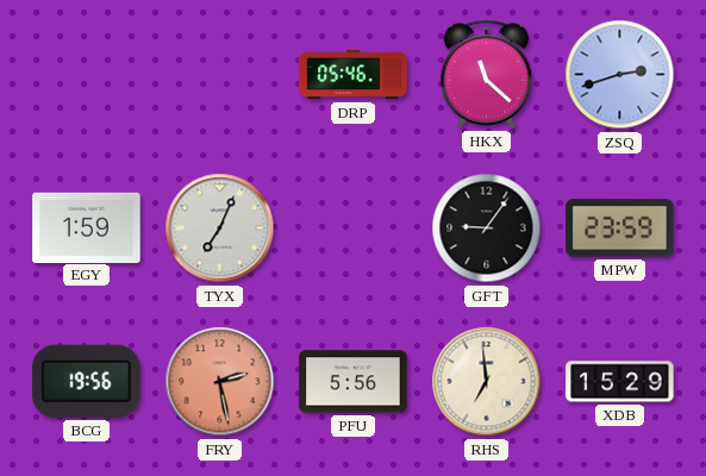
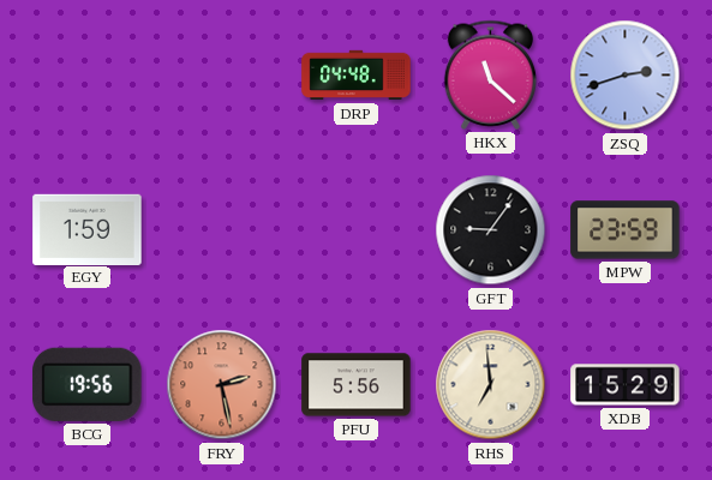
DRP: 05:46 -> 04:48 (357, 76)
TYX: 7:04 -> none (220, 228)
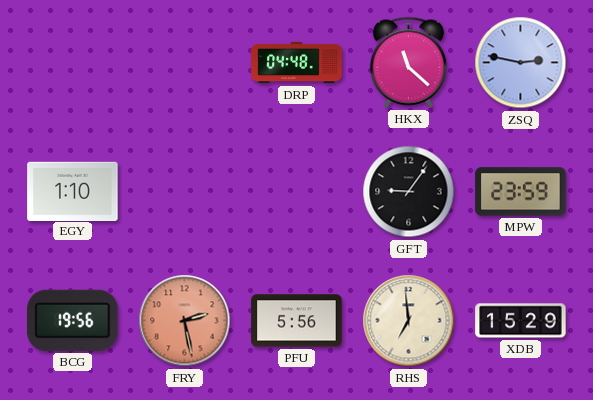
ZSQ: 2:42 -> 2:47 (521, 63)
EGY: 1:59 -> 1:10 (73, 191)
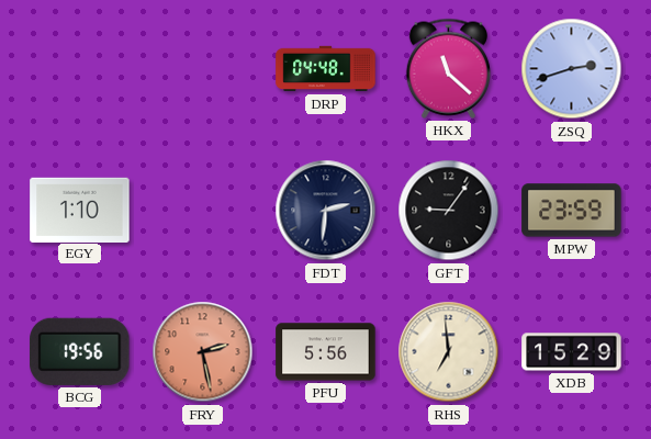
ZSQ: 2:47 -> 2:42 (572, 69)
FDT: none -> 2:31 (326, 211)
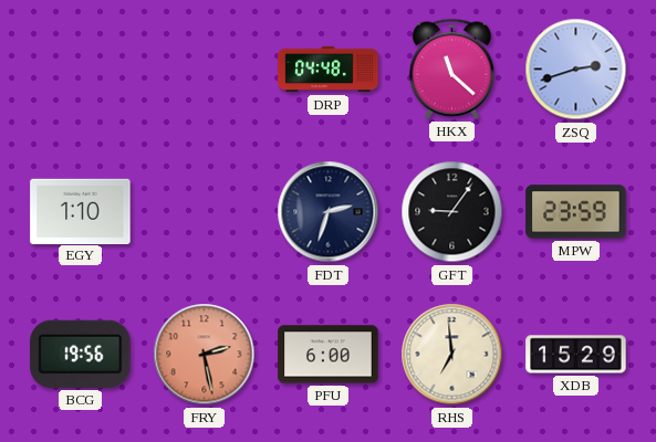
FDT: 2:31 -> 2:33 (329, 212)
PFU: 5:56 -> 6:00 (329, 355)
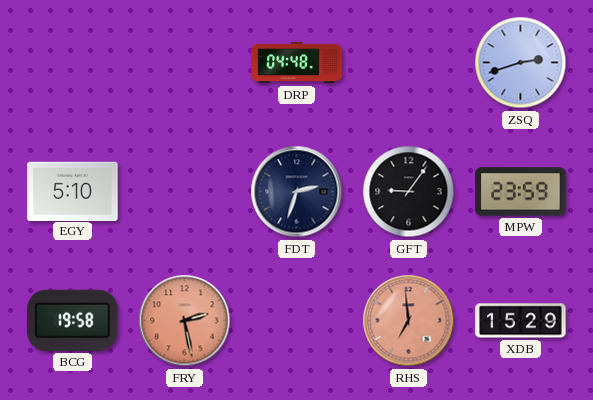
HKX: 11:22 -> none (451, 69)
EGY: 1:10 -> 5:10 (73, 191)
BCG: 19:56 -> 19:58 (73, 320)
PFU: 6:00 -> none (329, 355)
RHS dial: cream -> salmon (409, 321)
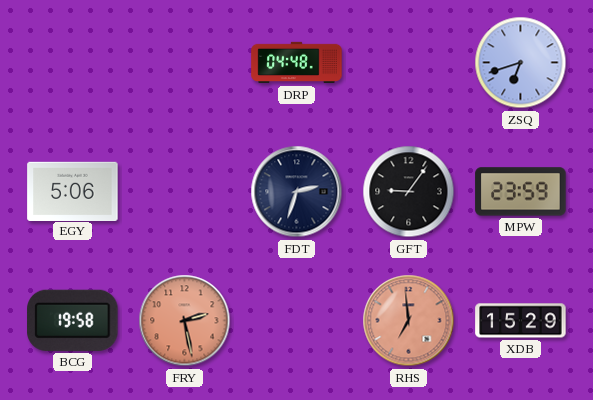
ZSQ: 2:42 -> 6:42 (521, 63)
EGY: 5:10 -> 5:06 (73, 191)
